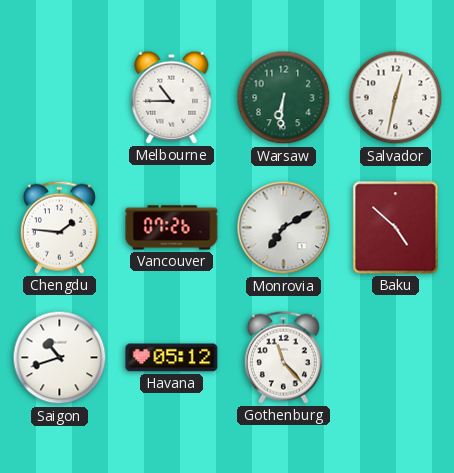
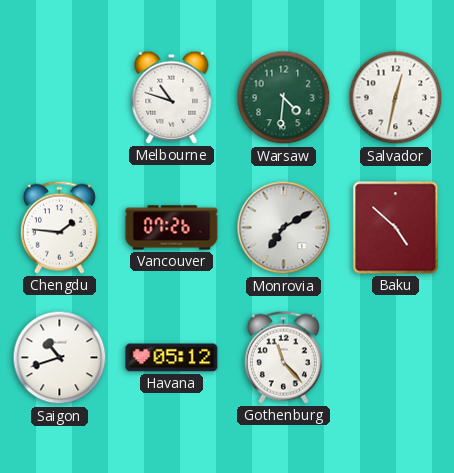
Melbourne: 10:45 -> 10:48 (172, 97)
Warsaw: 6:31 -> 4:31 (284, 98)
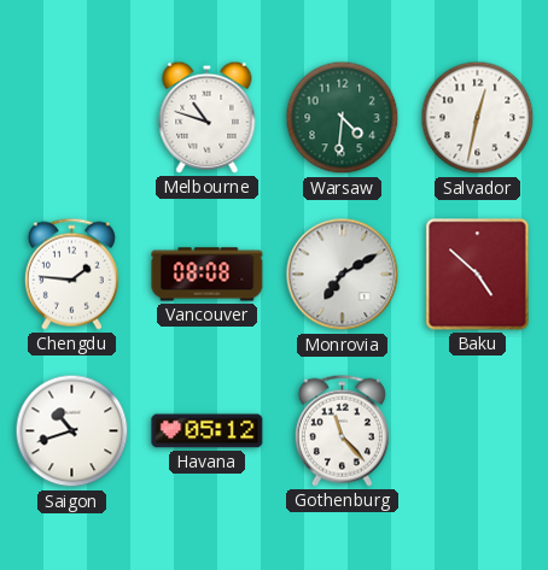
Vancouver: 07:26 -> 08:08 (208, 275)
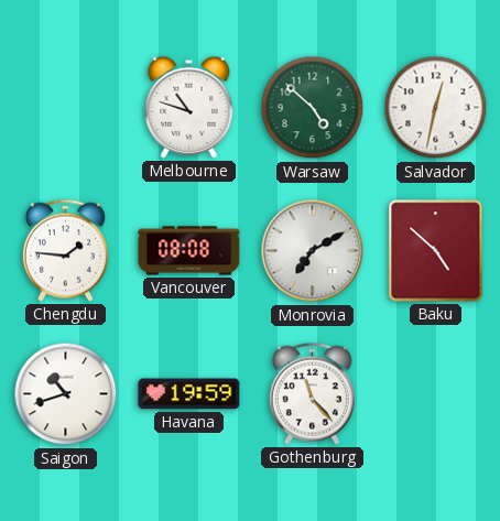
Warsaw: 4:31 -> 4:52 (313, 108)
Havana: 05:12 -> 19:59 (189, 394)
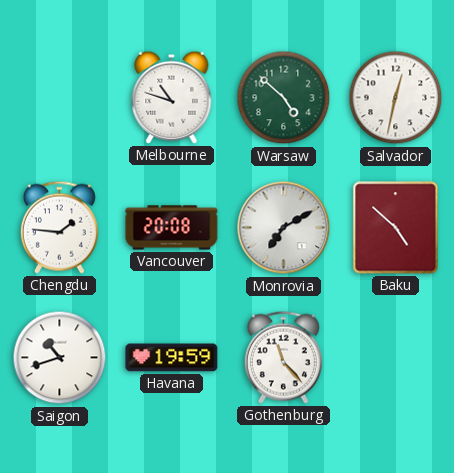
Vancouver: 08:08 -> 20:08 (172, 228)
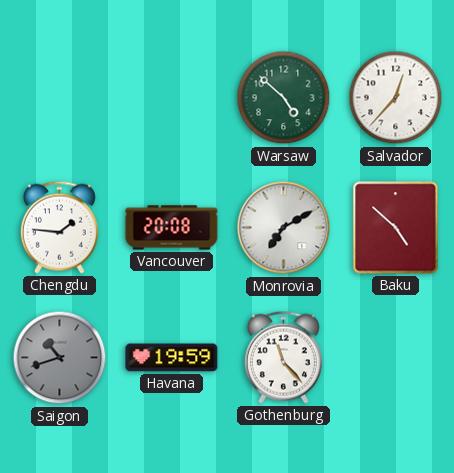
Melbourne: 10:48 -> none (172, 97)
Salvador: 12:32 -> 12:37 (396, 98)
Saigon dial: white -> grey (60, 358)
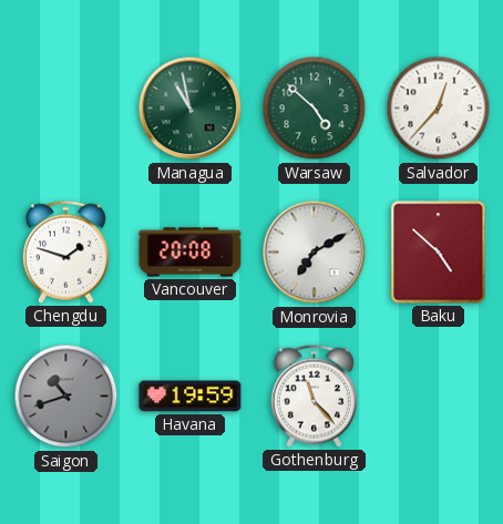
Managua: none -> 10:58 (191, 109)
Chengdu: 1:46 -> 1:48 (65, 251)
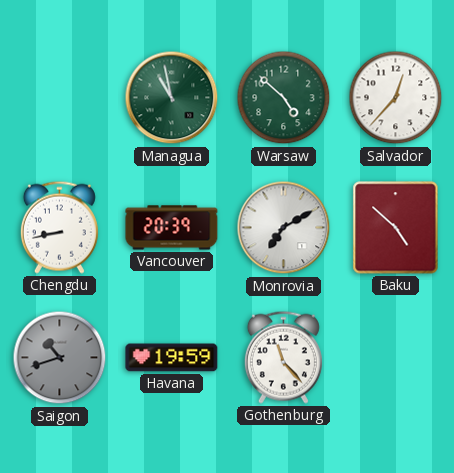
Chengdu: 1:48 -> 8:43 (59, 227)
Vancouver: 20:08 -> 20:39 (172, 228)
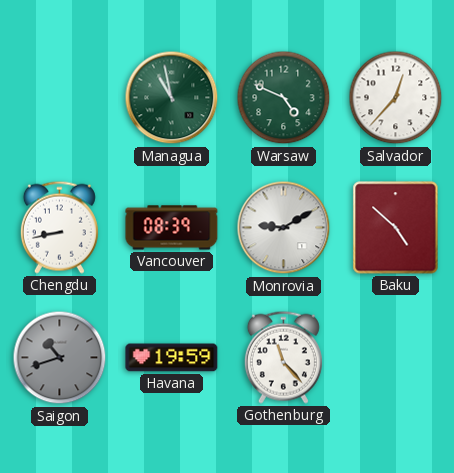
Warsaw: 4:52 -> 4:49 (284, 98)
Vancouver: 20:39 -> 08:39 (172, 228)
Monrovia: 7:10 -> 9:10 (284, 228)
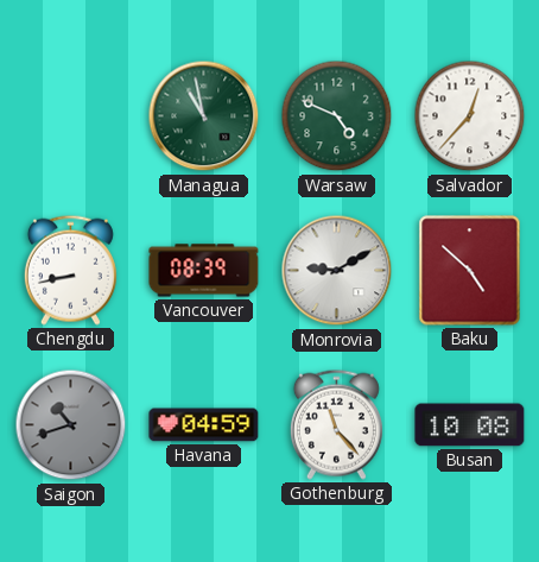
Havana: 19:59 -> 04:59 (204, 425)
Busan: none -> 10:08 (470, 425)
